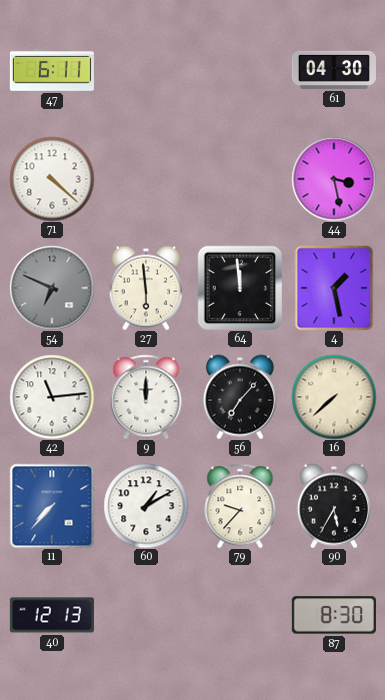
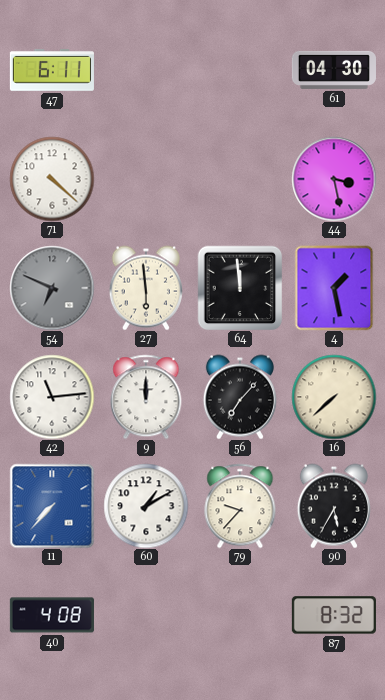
40: 12:13 -> 4:08 (52, 615)
87: 8:30 -> 8:32 (334, 615)
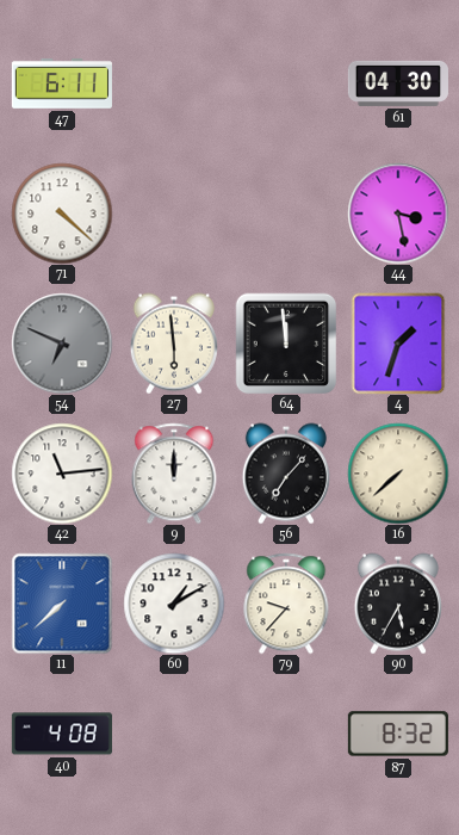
4: 1:28 -> 1:33 (398, 344)
11: 7:37 -> 7:38 (62, 604)
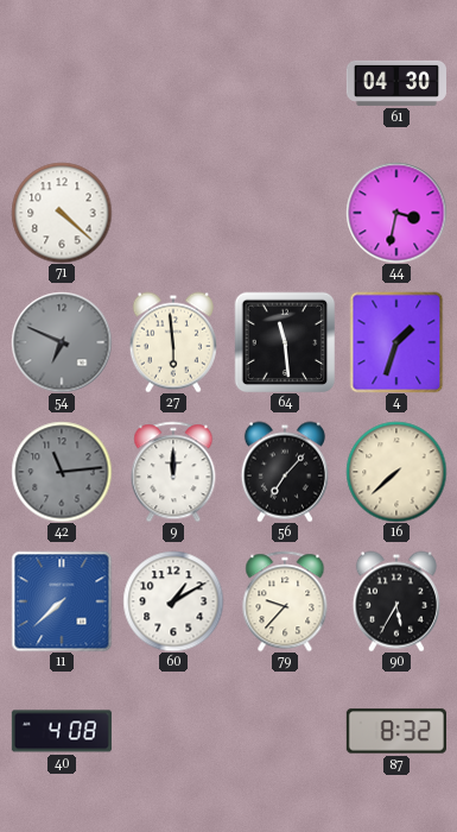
47: 6:11 -> none (62, 83)
44: 3:28 -> 3:32 (396, 213)
64: 11:59 -> 11:29 (285, 342)
42 dial: white -> grey (62, 472)
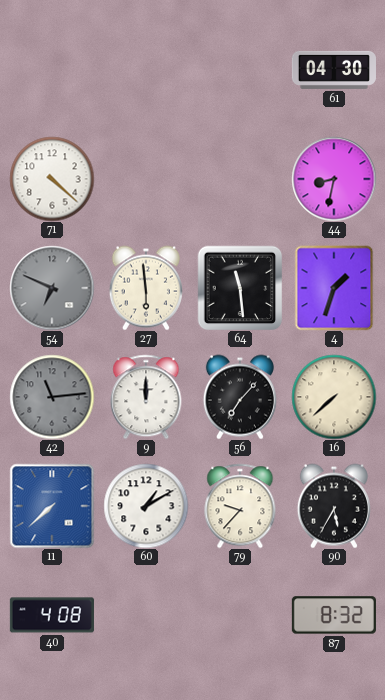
44: 3:32 -> 8:32 (334, 179)
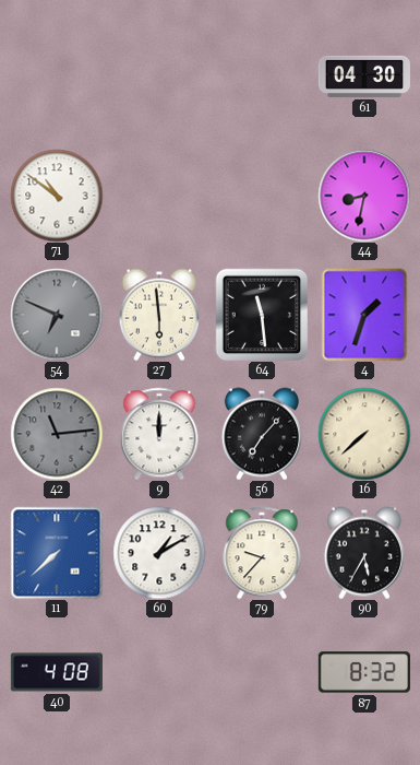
71: 4:22 -> 10:51 (57, 196)
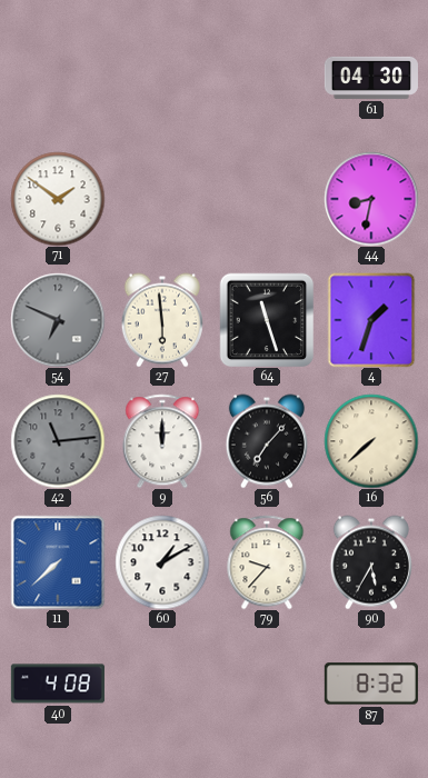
71: 10:51 -> 1:51 (58, 199)
64: 11:29 -> 11:27 (267, 320)
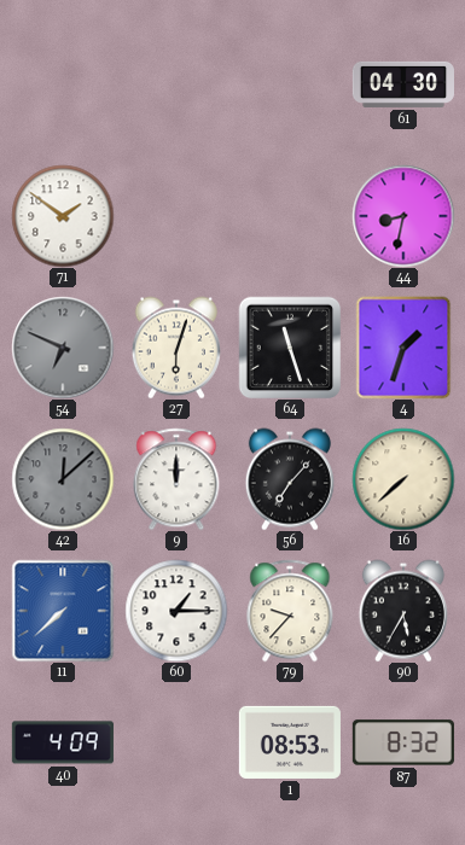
27: 5:59 -> 6:03 (176, 348)
42: 11:14 -> 12:08 (63, 479)
60: 1:10 -> 1:15 (176, 611)
40: 4:08 -> 4:09 (63, 742)
1: none -> 08:53 (290, 742)
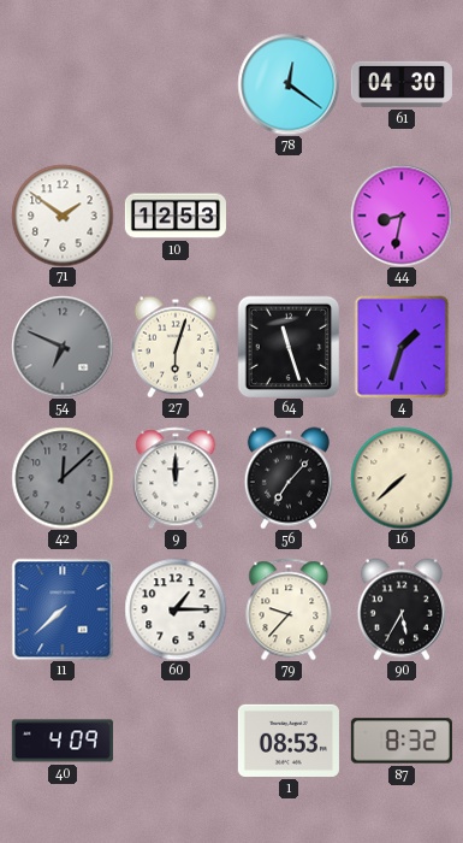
78: none -> 12:21 (289, 84)
10: none -> 12:53 (176, 216)
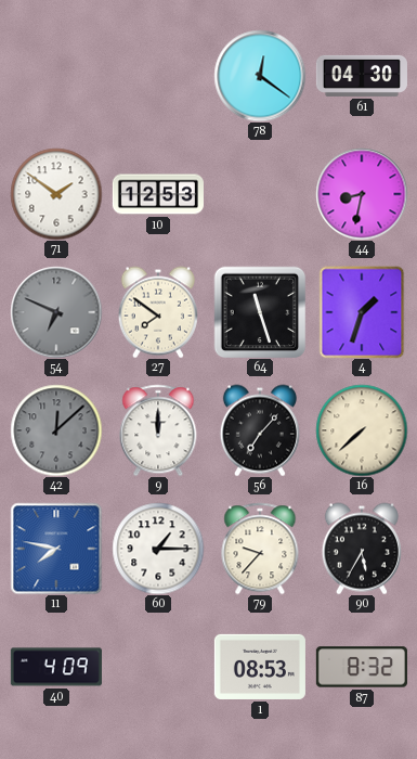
27: 6:03 -> 7:51 (158, 312)
11: 7:38 -> 7:47 (56, 549)
